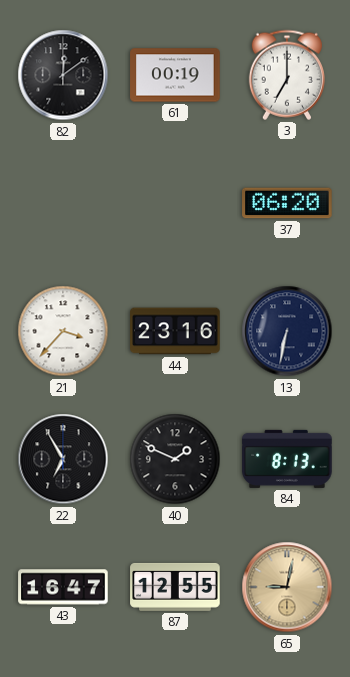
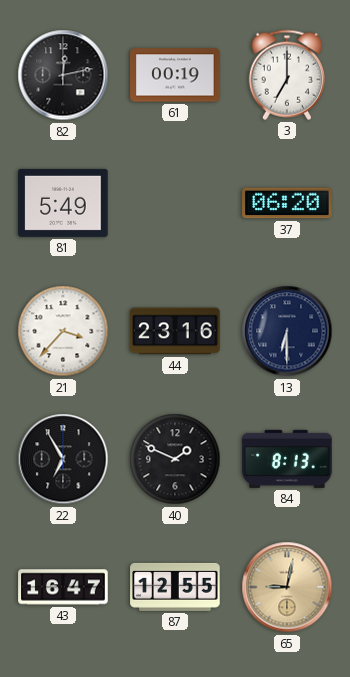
82: 12:09 -> 12:13 (63, 75)
81: none -> 5:49 (63, 203)
13: 6:32 -> 6:30 (287, 331)
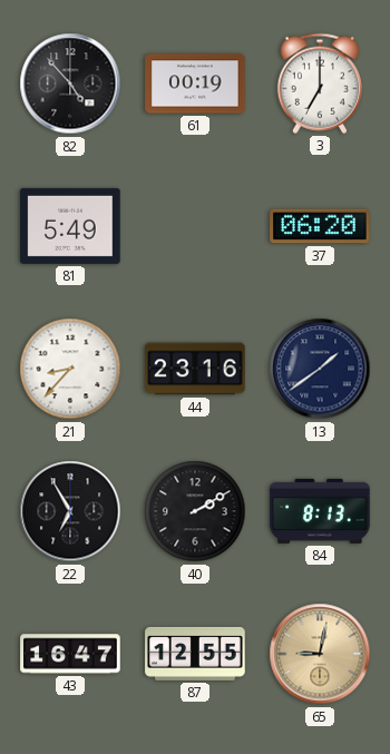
82: 12:13 -> 4:53 (70, 84)
21: 3:37 -> 8:37 (70, 369)
13: 6:30 -> 1:39 (320, 369)
40: 1:49 -> 2:10 (195, 511)
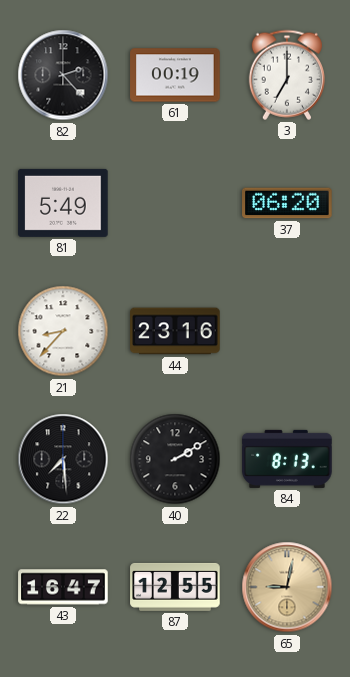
82: 4:53 -> 2:23 (63, 75)
13: 1:39 -> none (320, 369)
22: 6:55 -> 7:29 (63, 459)
